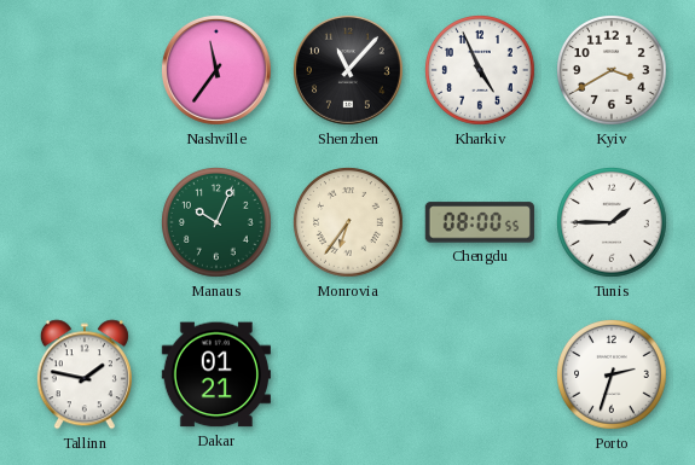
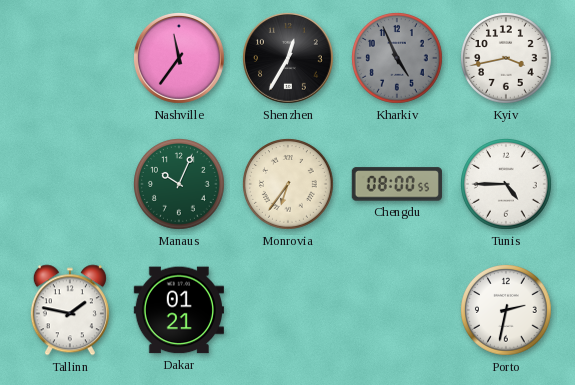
Shenzhen: 11:07 -> 12:35 (288, 58)
Kharkiv dial: white -> grey (398, 59)
Kyiv: 3:40 -> 3:43 (507, 59)
Tunis: 1:45 -> 4:45 (507, 185)
Porto: 2:33 -> 2:32 (507, 311)
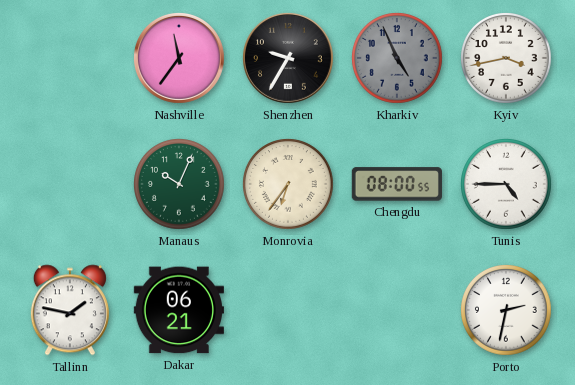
Shenzhen: 12:35 -> 9:35 (288, 58)
Dakar: 01:21 -> 06:21 (179, 310)
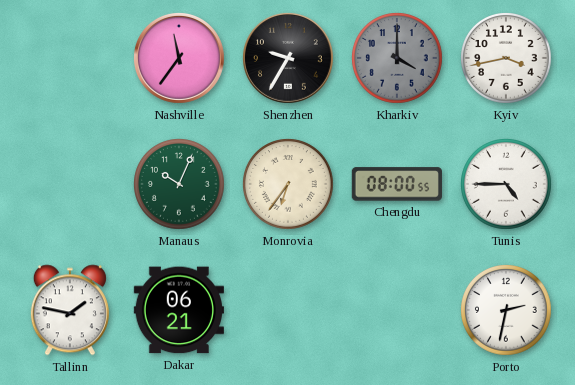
Kharkiv: 4:56 -> 4:00 (398, 59)
